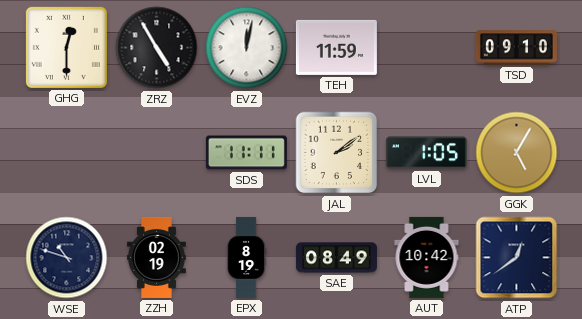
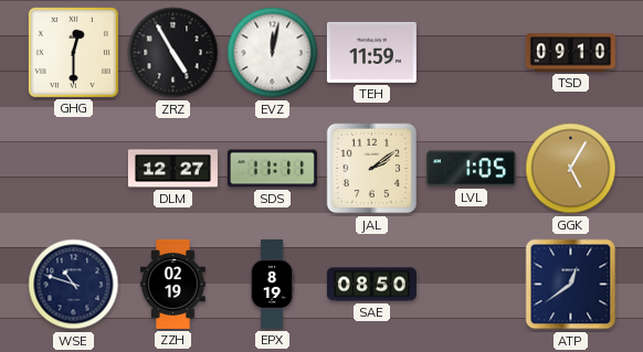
DLM: none -> 12:27 (172, 169)
SAE: 08:49 -> 08:50 (371, 285)
AUT: 10:42 -> none (427, 257)
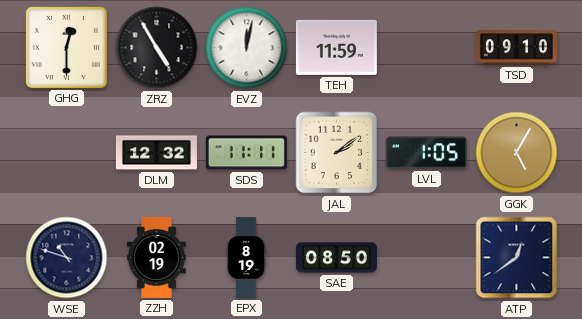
DLM: 12:27 -> 12:32 (156, 153)
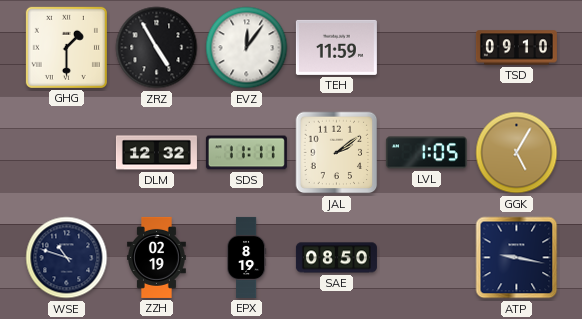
GHG: 12:30 -> 1:30 (66, 47)
EVZ: 12:02 -> 12:06 (247, 48)
ATP: 12:39 -> 9:17 (517, 258)
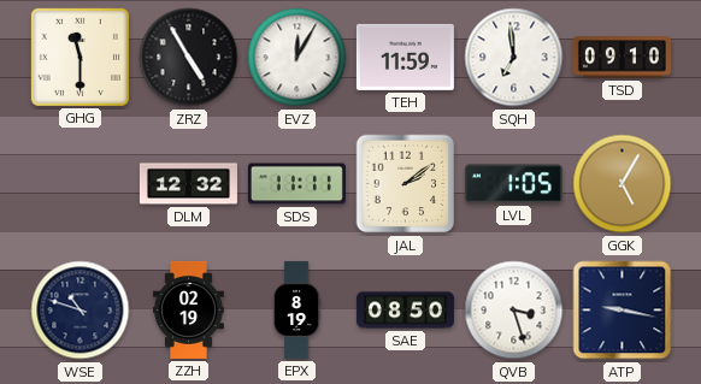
GHG: 1:30 -> 11:30 (79, 57)
EVZ: 12:06 -> 12:05 (298, 58)
SQH: none -> 6:59 (514, 58)
QVB: none -> 3:27 (514, 311)
